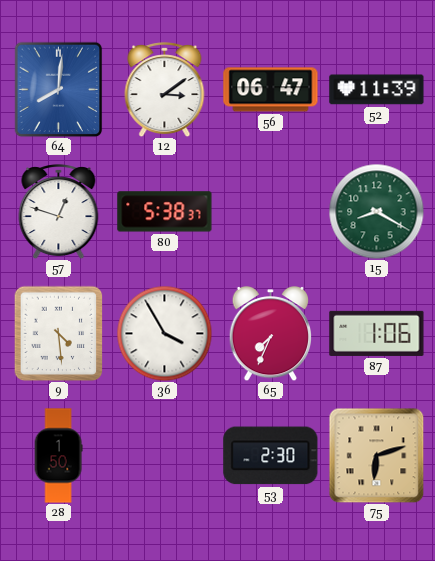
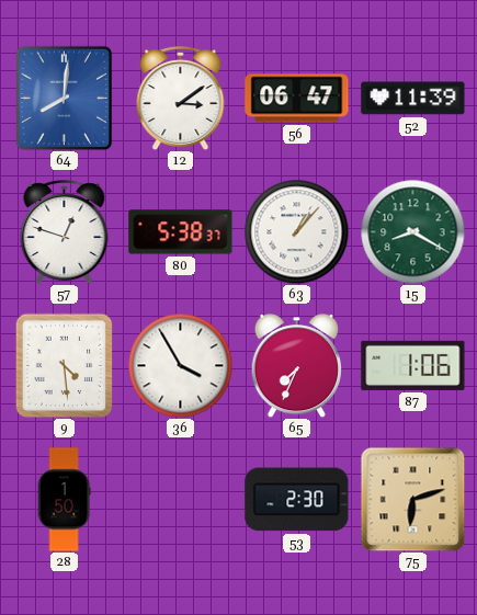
63: none -> 1:07 (296, 231)
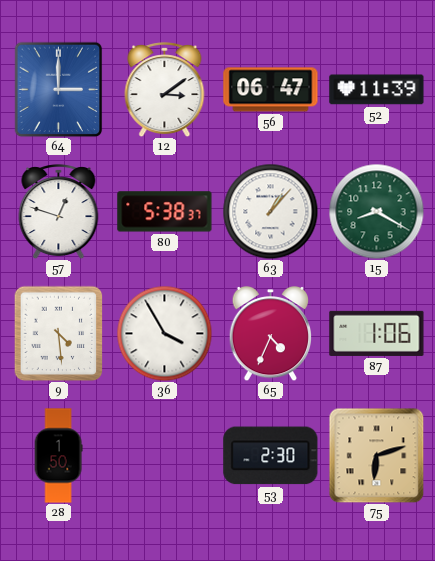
64: 8:01 -> 3:00 (59, 89)
65: 7:34 -> 4:34 (271, 334)
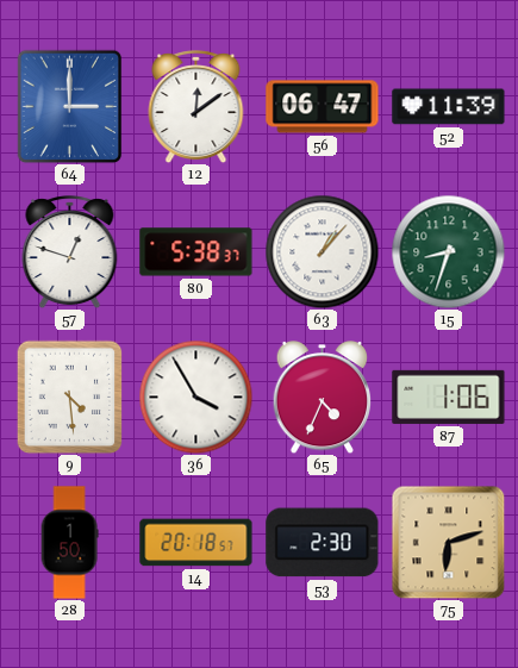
12: 3:09 -> 12:09 (196, 107)
15: 8:20 -> 8:33 (448, 251)
14: none -> 20:18 (196, 543)
